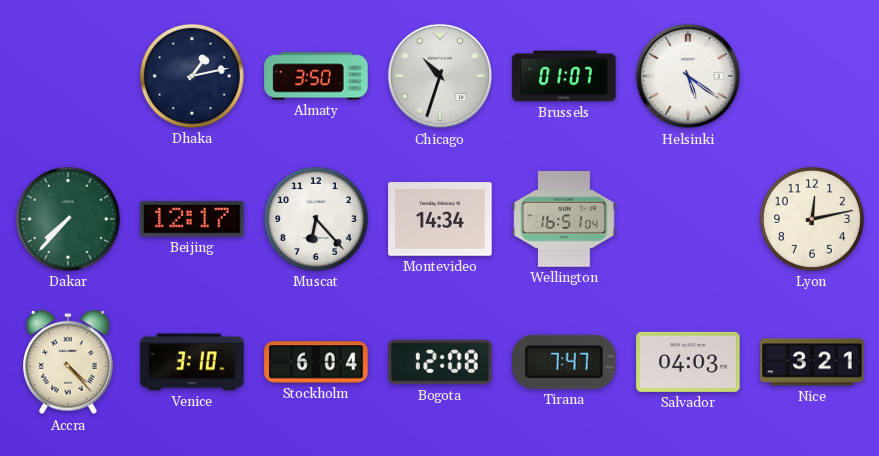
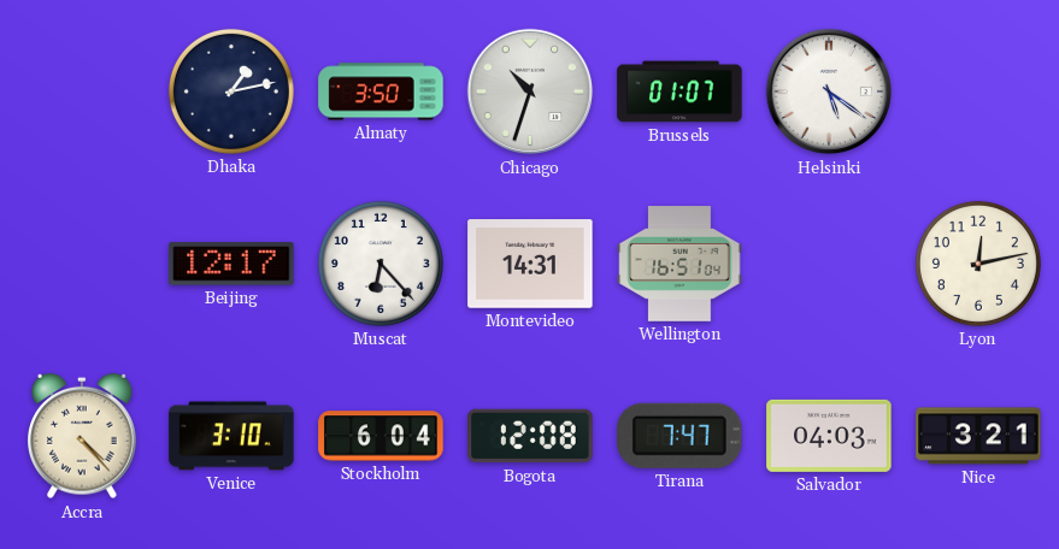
Dakar: 7:37 -> none (68, 219)
Montevideo: 14:34 -> 14:31 (530, 264)
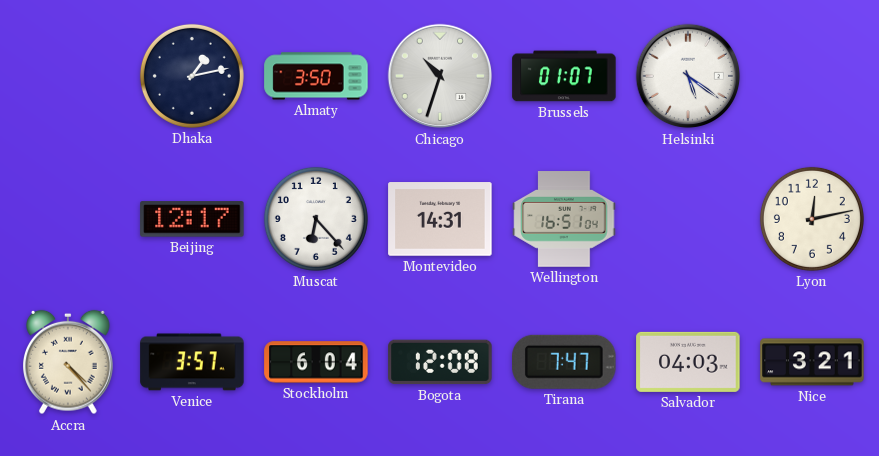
Venice: 3:10 -> 3:57 (192, 362)
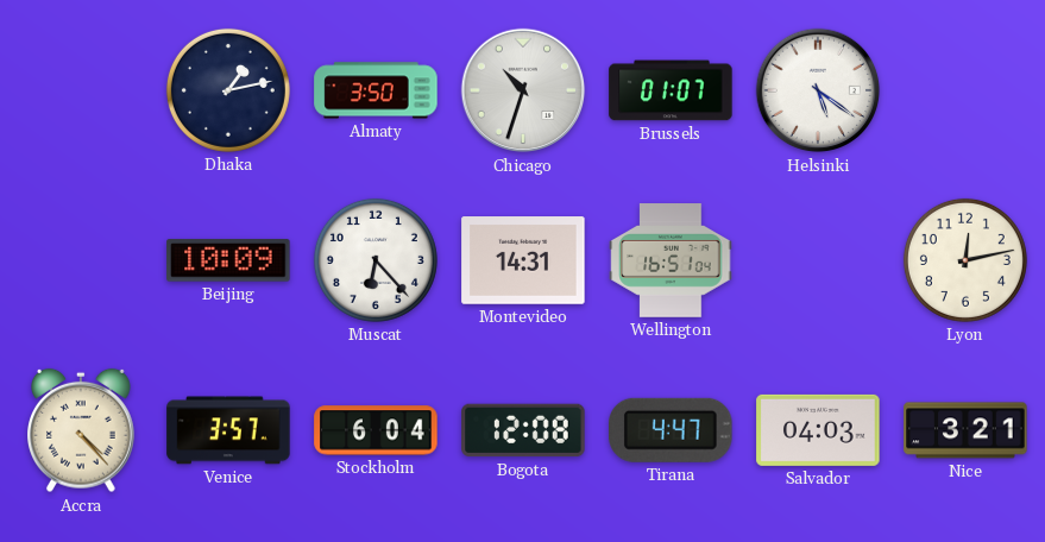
Beijing: 12:17 -> 10:09 (228, 260)
Tirana: 7:47 -> 4:47 (671, 430)
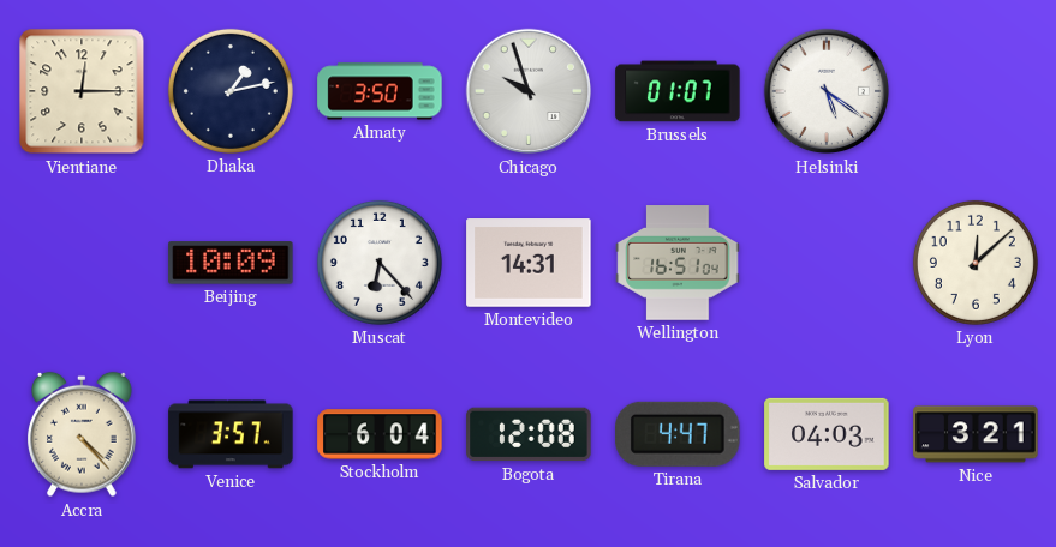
Vientiane: none -> 12:15 (82, 91)
Chicago: 10:33 -> 9:57 (529, 91)
Lyon: 12:13 -> 12:08 (976, 263)
